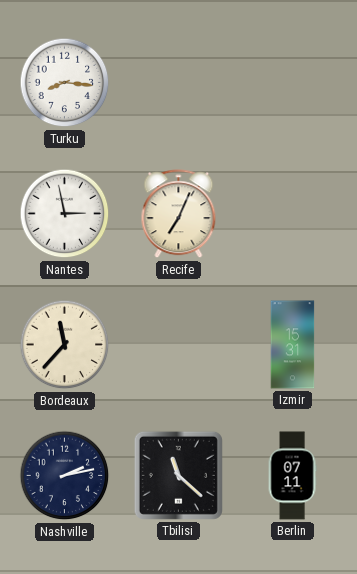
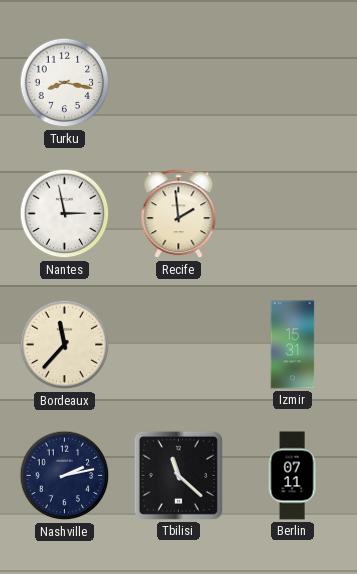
Turku: 8:16 -> 8:17 (65, 83)
Recife: 7:04 -> 1:59 (179, 214)
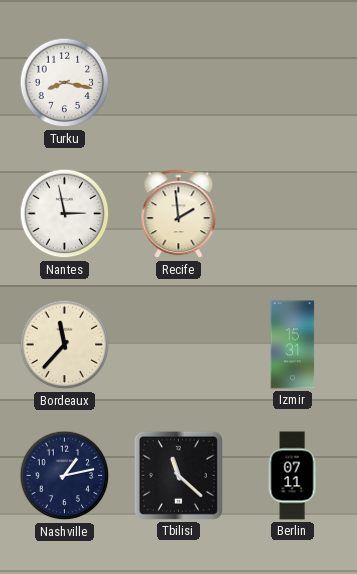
Nashville: 2:13 -> 1:13 (65, 476)
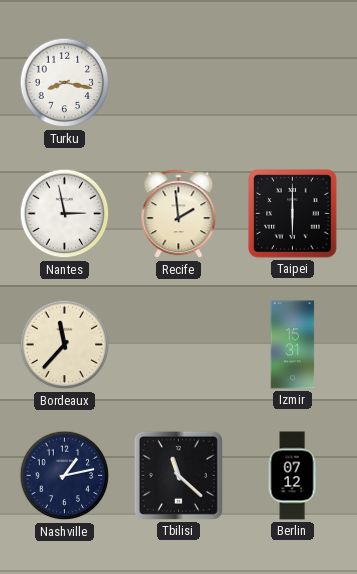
Taipei: none -> 6:00 (293, 214)
Berlin: 07:11 -> 07:12 (292, 476)
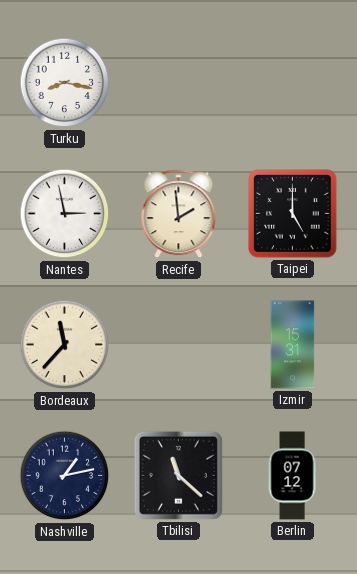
Taipei: 6:00 -> 5:00 (293, 214)
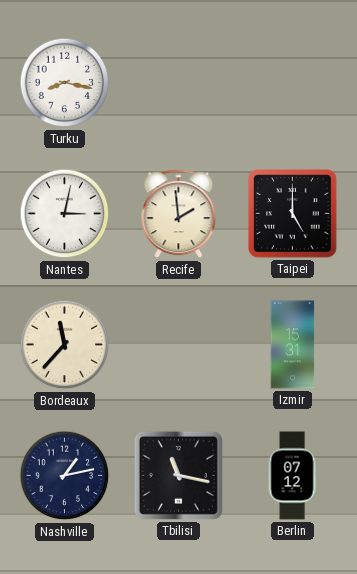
Nantes: 2:58 -> 3:02 (65, 214)
Tbilisi: 11:22 -> 11:17 (178, 475)
